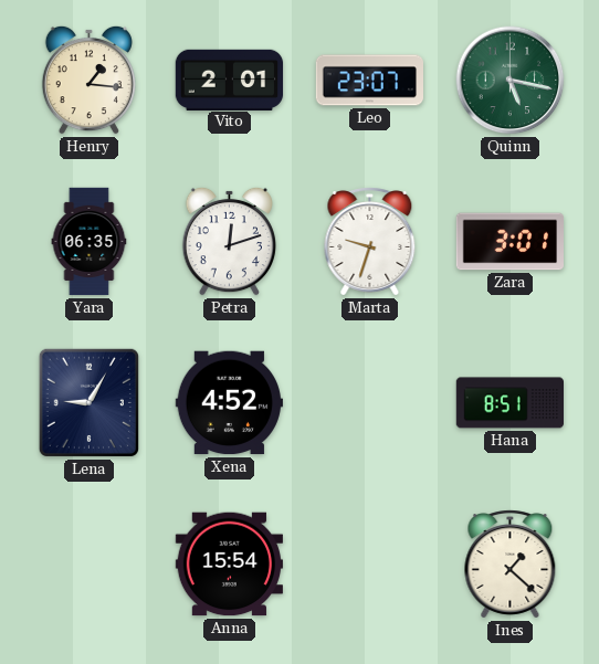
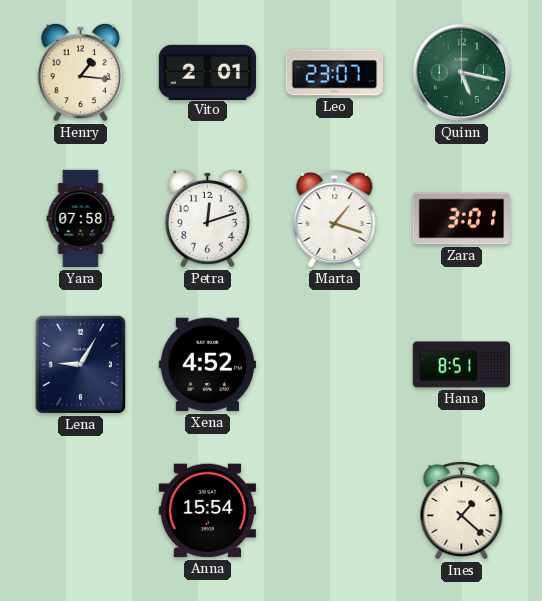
Yara: 06:35 -> 07:58 (81, 219)
Marta: 9:33 -> 1:18 (335, 219)
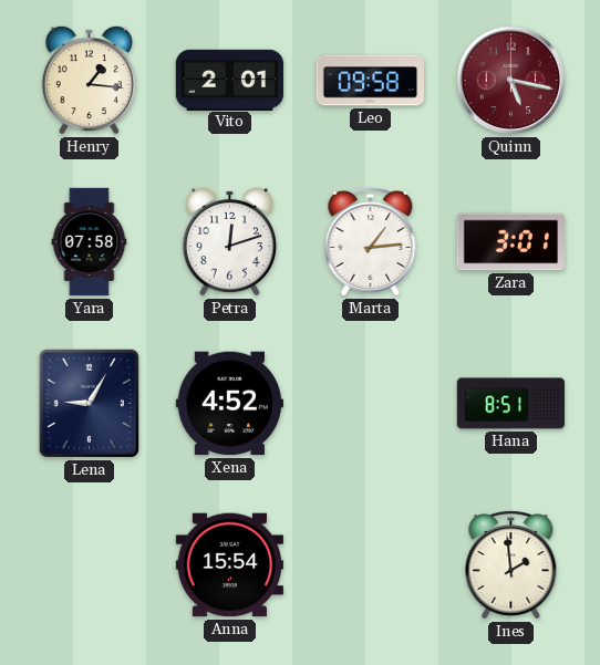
Leo: 23:07 -> 09:58 (371, 81)
Quinn dial: green -> burgundy (511, 81)
Marta: 1:18 -> 1:14 (371, 242)
Ines: 1:22 -> 1:59 (511, 565)
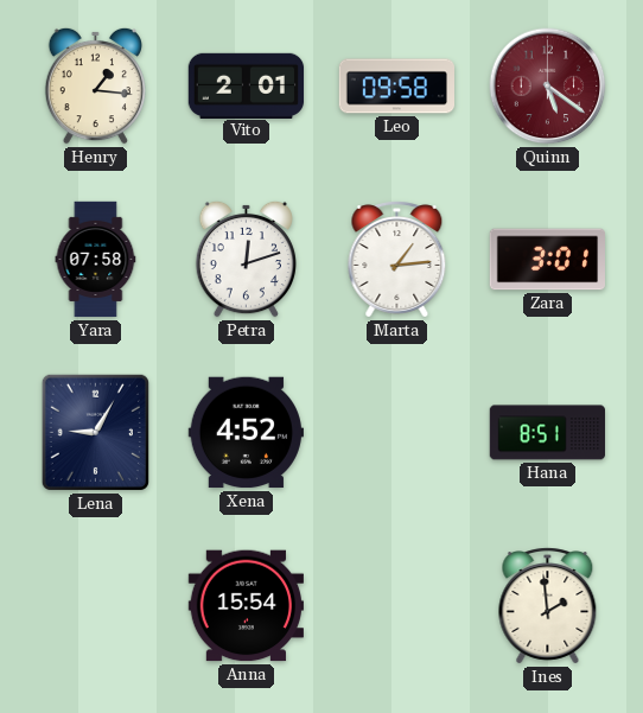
Quinn: 5:17 -> 5:21 (548, 87)
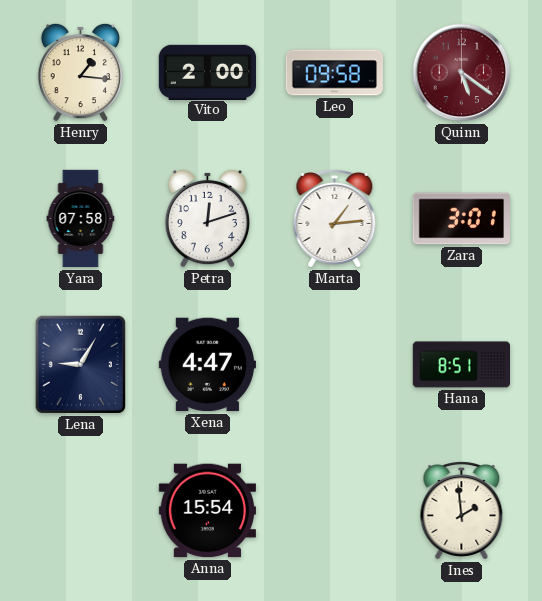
Vito: 2:01 -> 2:00 (208, 72)
Xena: 4:52 -> 4:47 (207, 365)
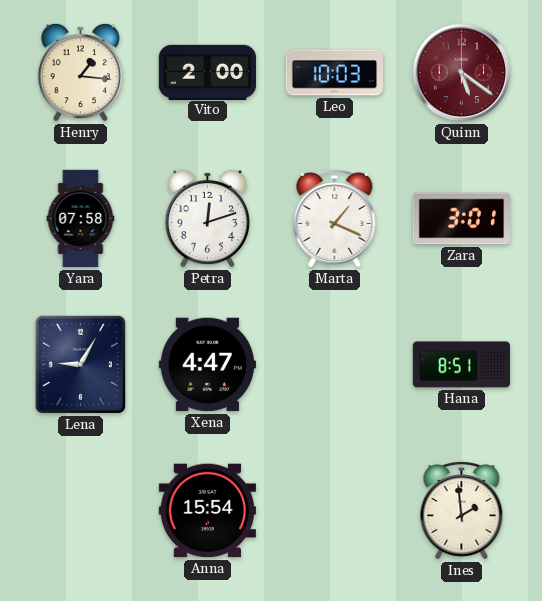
Leo: 09:58 -> 10:03 (335, 73)
Marta: 1:14 -> 1:19 (335, 219)
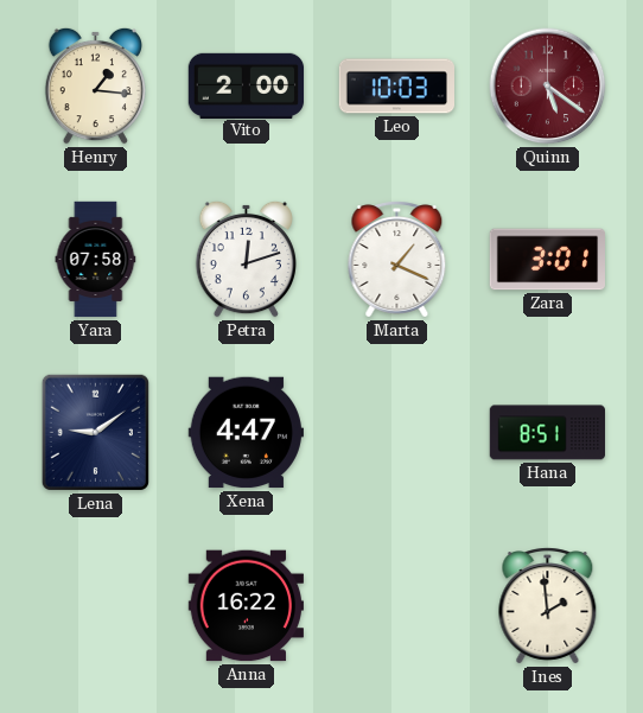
Lena: 9:05 -> 9:09 (95, 432)
Anna: 15:54 -> 16:22 (246, 606)
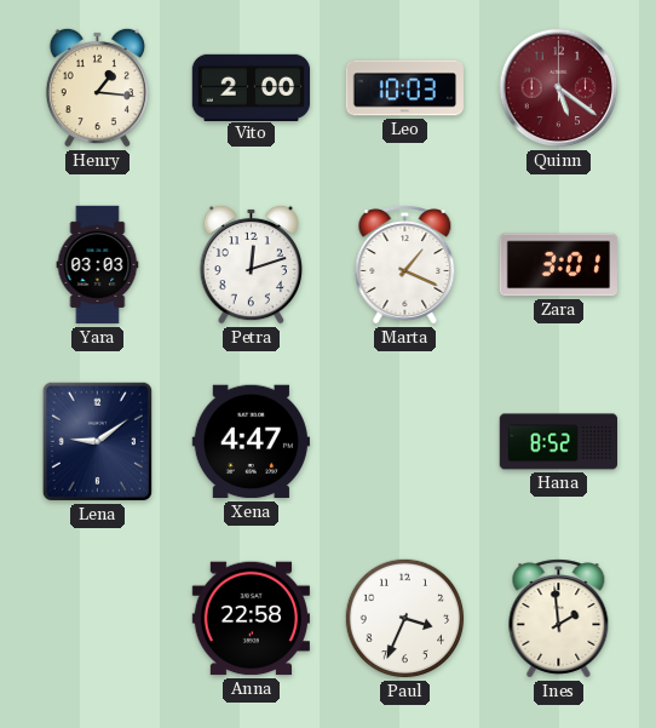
Yara: 07:58 -> 03:03 (98, 265)
Hana: 8:51 -> 8:52 (558, 442)
Anna: 16:22 -> 22:58 (251, 619)
Paul: none -> 3:34 (405, 619)
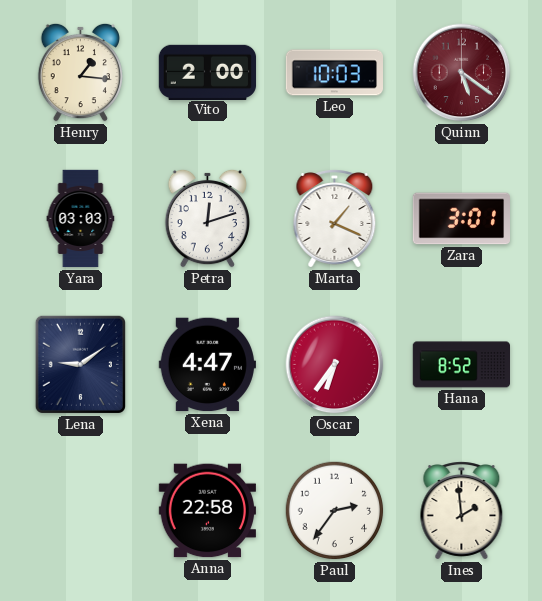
Oscar: none -> 6:36 (335, 365)
Paul: 3:34 -> 2:36 (335, 511)
